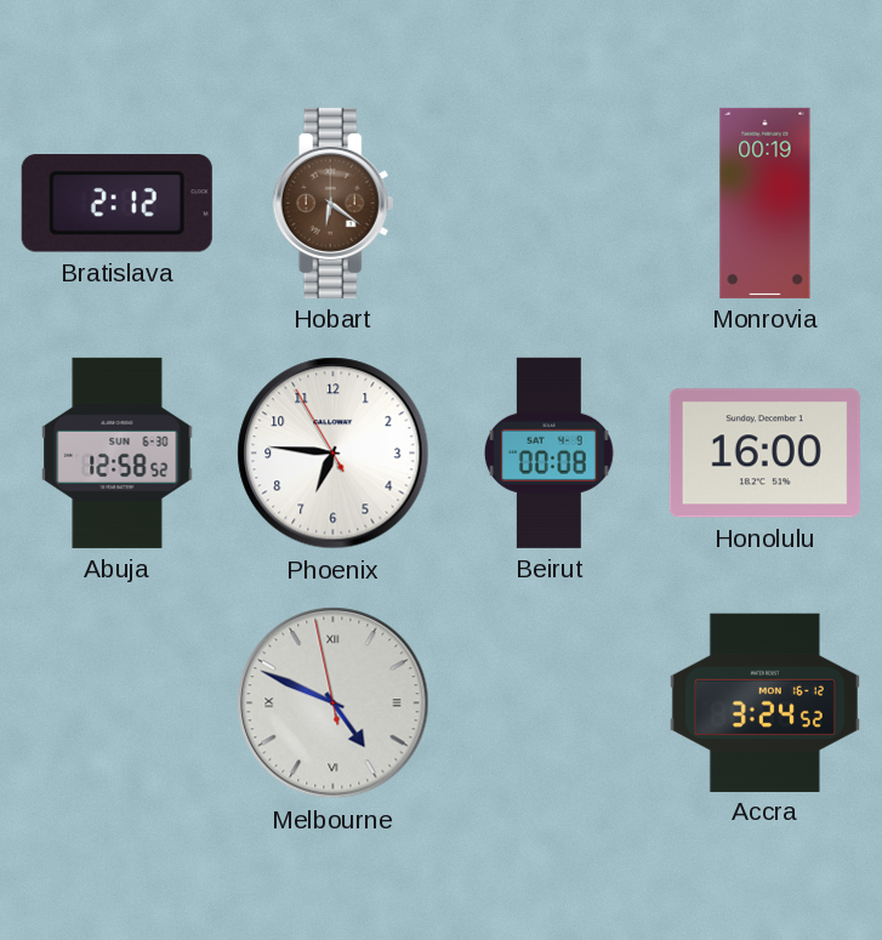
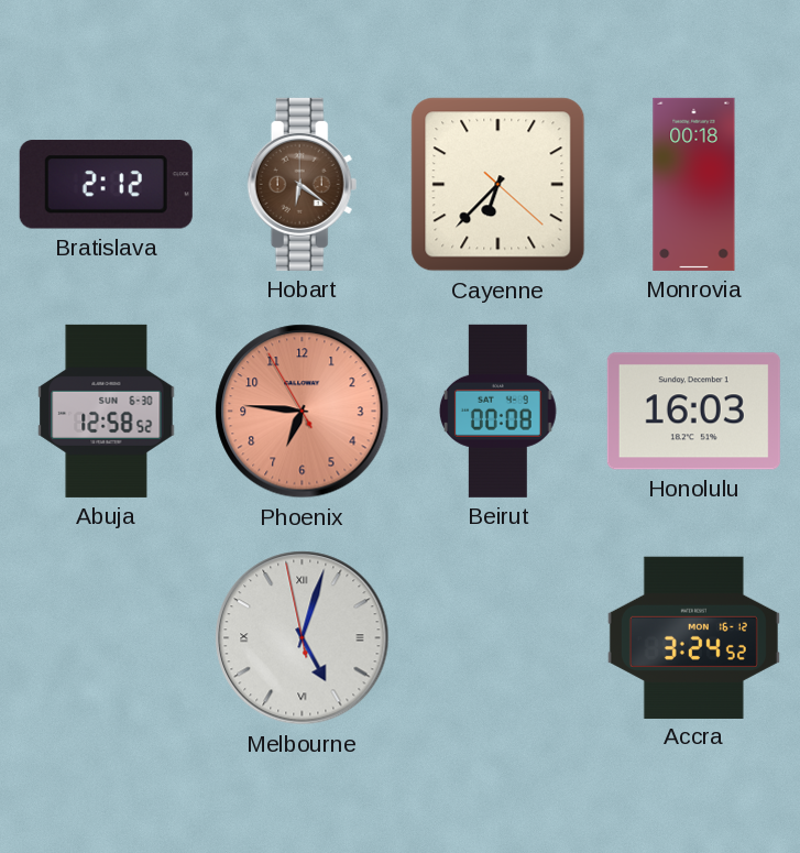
Cayenne: none -> 6:37 (498, 185)
Monrovia: 00:19 -> 00:18 (694, 184)
Phoenix dial: white -> salmon (303, 412)
Honolulu: 16:00 -> 16:03 (693, 412)
Melbourne: 4:48 -> 5:02 (303, 638)
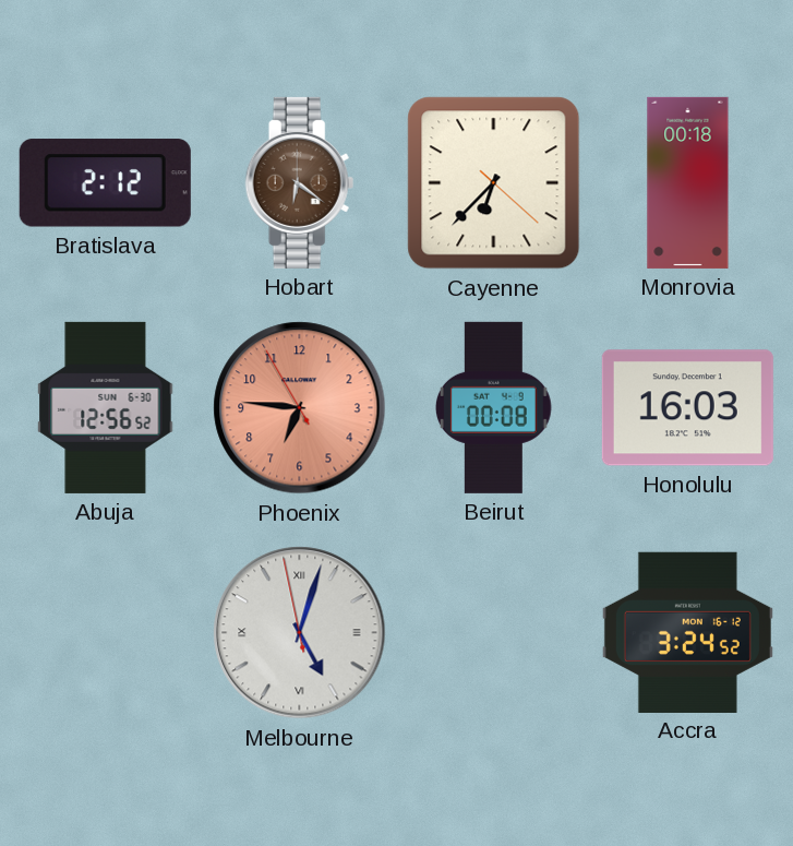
Abuja: 12:58 -> 12:56 (106, 407)
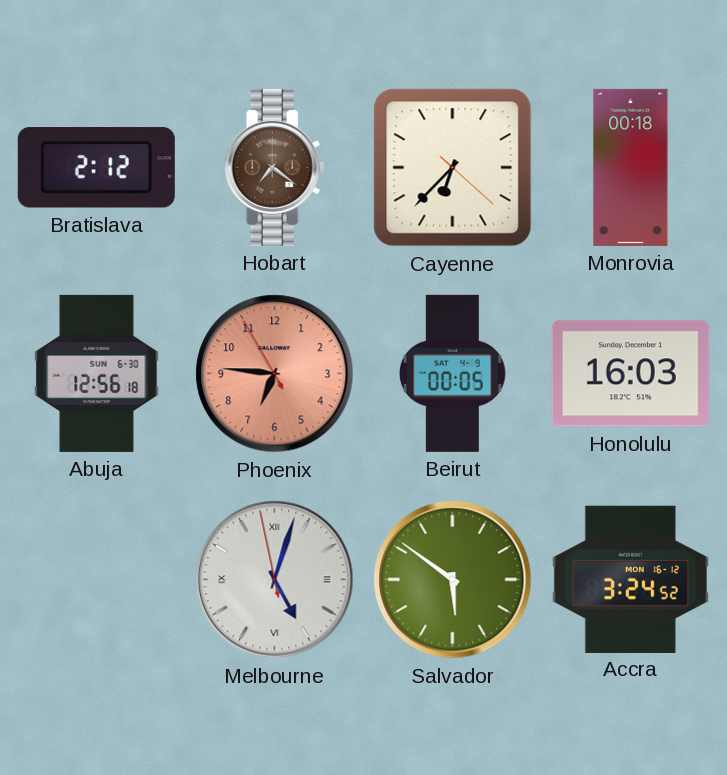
Hobart: 6:21 -> 7:21 (275, 167)
Abuja: 12:56:52 -> 12:56:18 (97, 373)
Beirut: 00:08 -> 00:05 (452, 373)
Salvador: none -> 5:51 (453, 580)
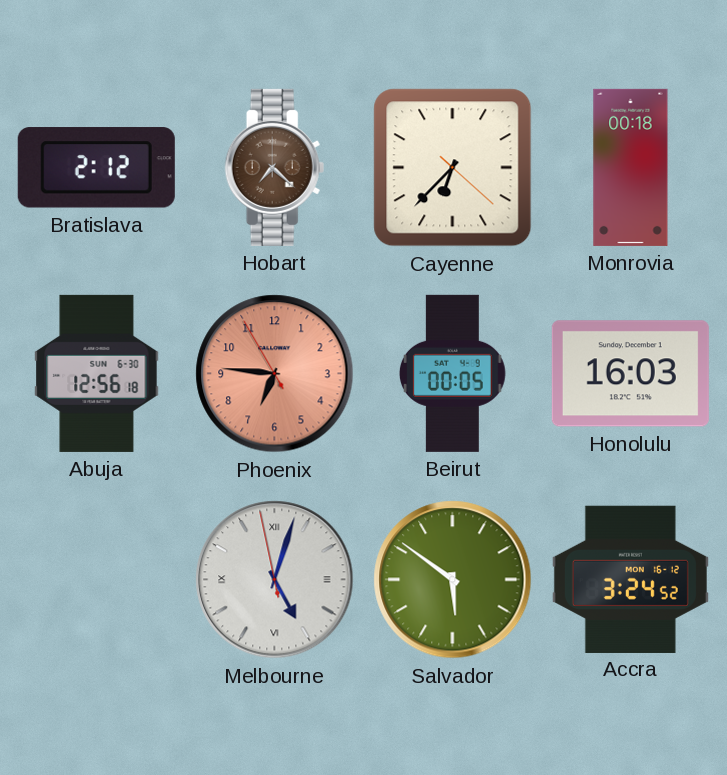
Hobart: 7:21 -> 7:22 (275, 167)
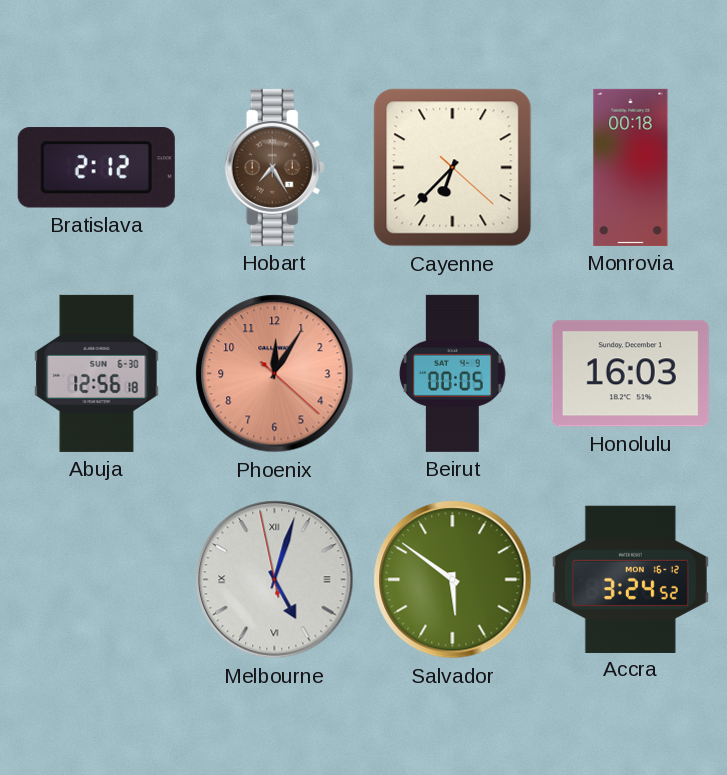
Hobart: 7:22 -> 7:25 (275, 167)
Phoenix: 6:45 -> 12:05 (275, 374)
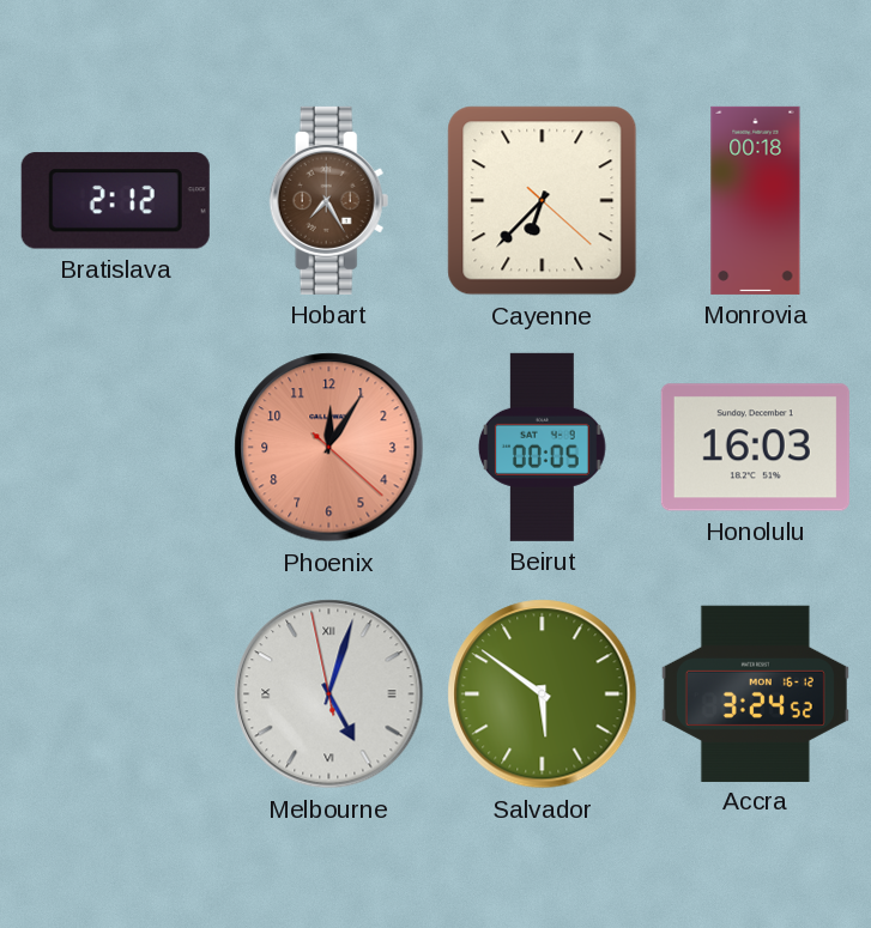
Abuja: 12:56 -> none (97, 373)
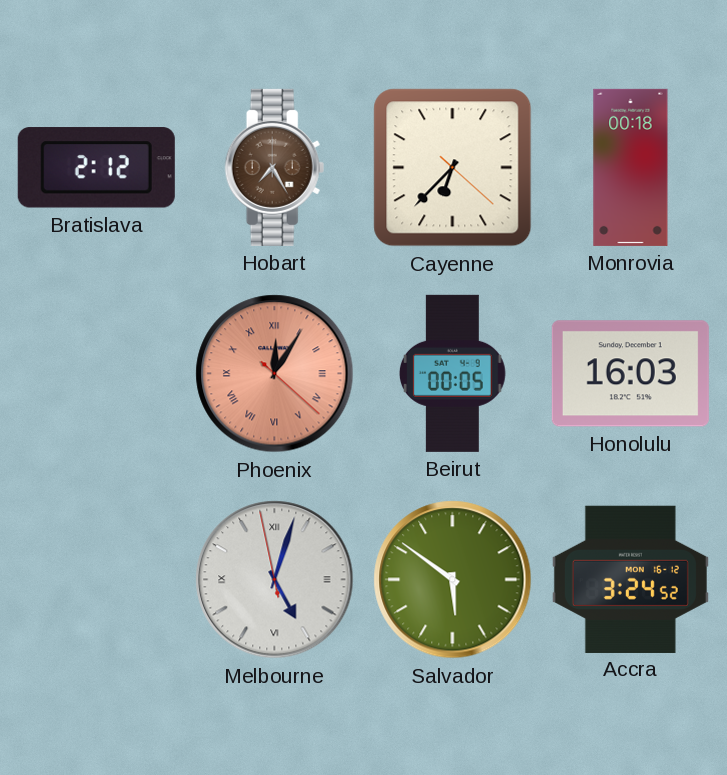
Phoenix numerals: Arabic -> Roman (275, 374)
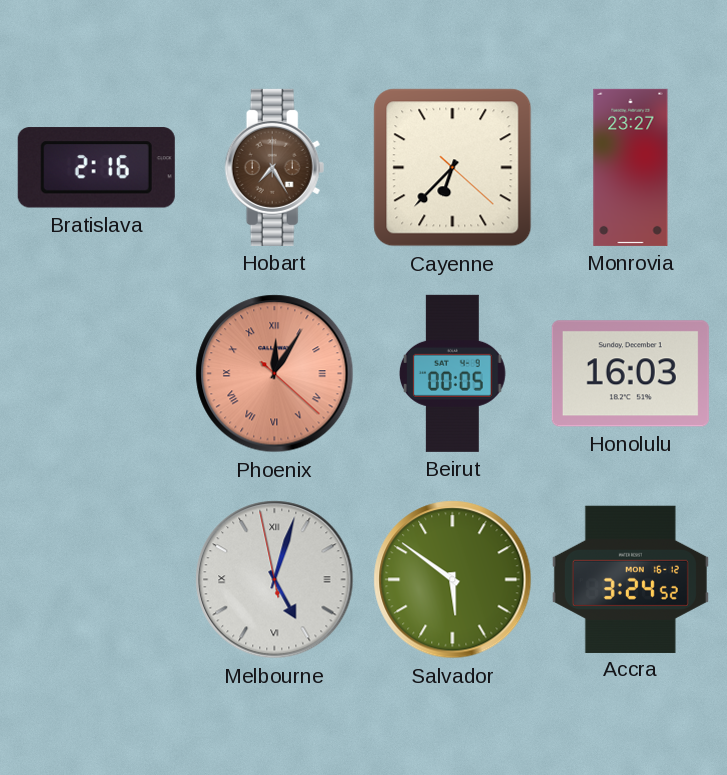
Bratislava: 2:12 -> 2:16 (96, 168)
Monrovia: 00:18 -> 23:27 (631, 167)
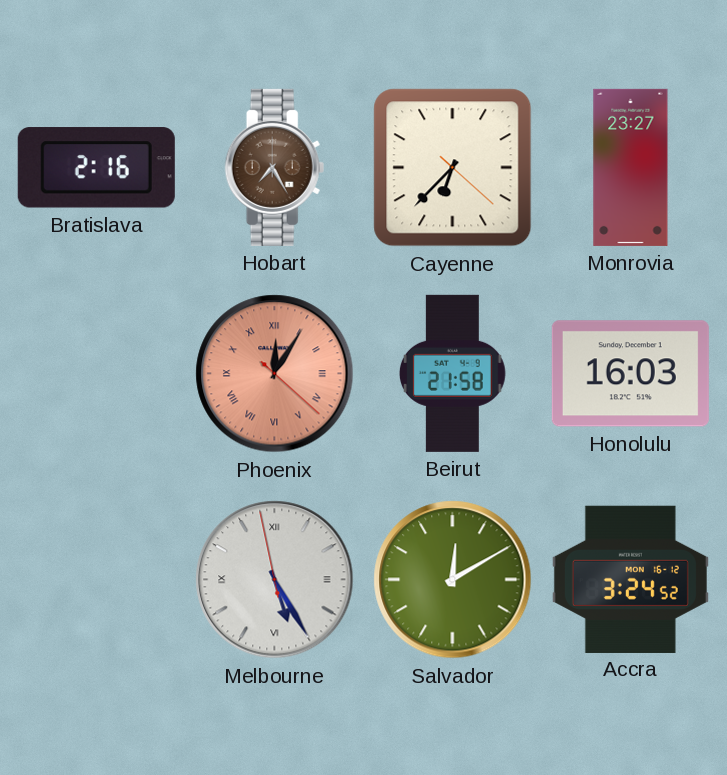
Beirut: 00:05 -> 21:58 (452, 373)
Melbourne: 5:02 -> 5:24 (275, 580)
Salvador: 5:51 -> 12:10 (453, 580)
